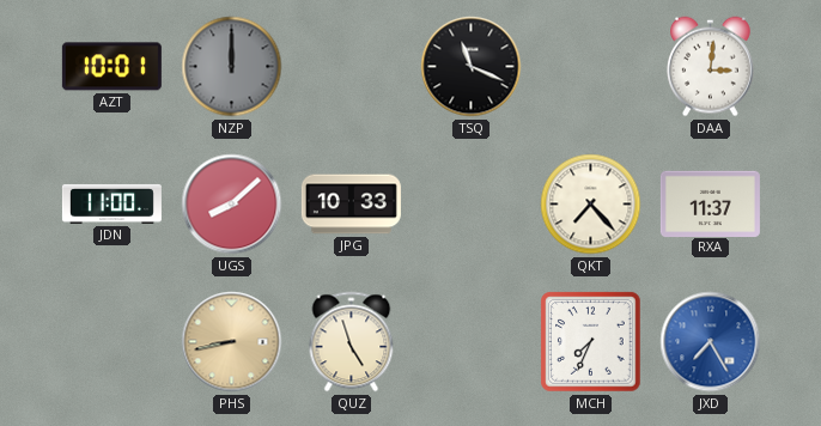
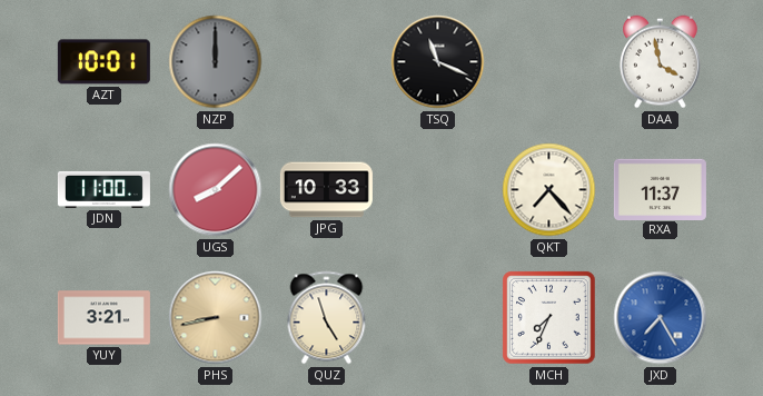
DAA: 3:01 -> 3:58 (661, 62)
YUY: none -> 3:21 (103, 318)
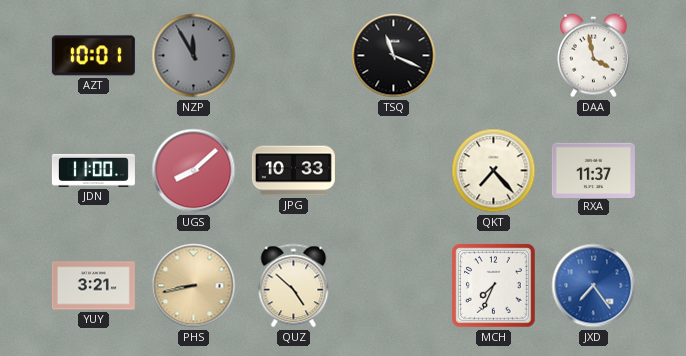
NZP: 12:00 -> 11:55 (194, 56)
QUZ: 4:57 -> 4:52 (294, 286)
JXD: 7:25 -> 7:24 (594, 286)
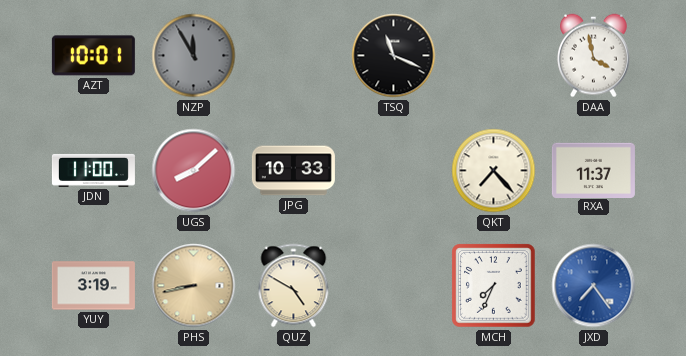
YUY: 3:21 -> 3:19 (93, 286)
QUZ: 4:52 -> 4:50 (294, 286)
